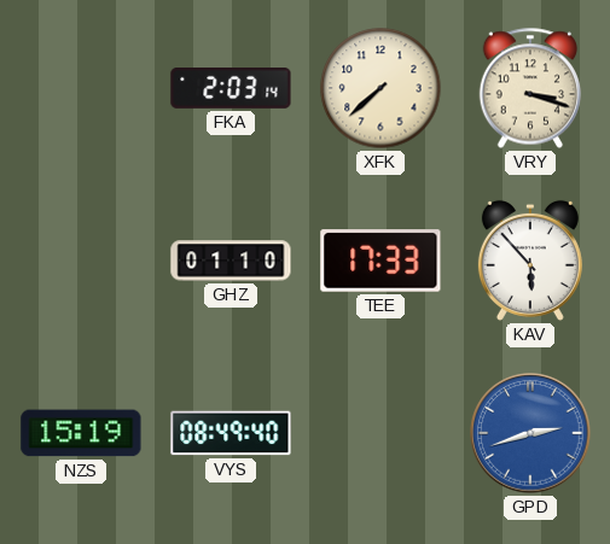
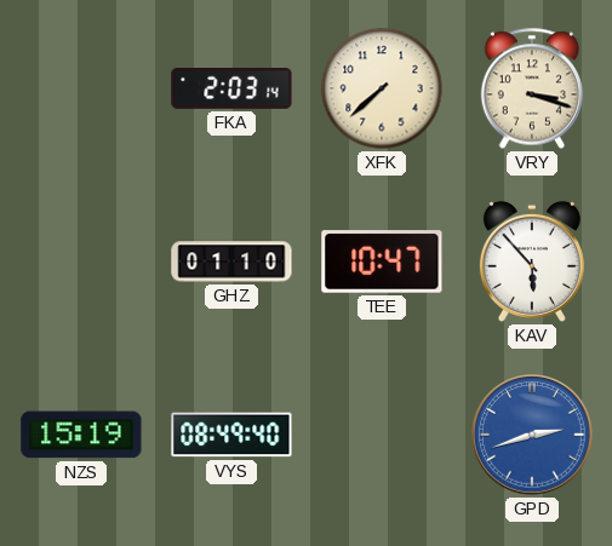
TEE: 17:33 -> 10:47 (382, 261)
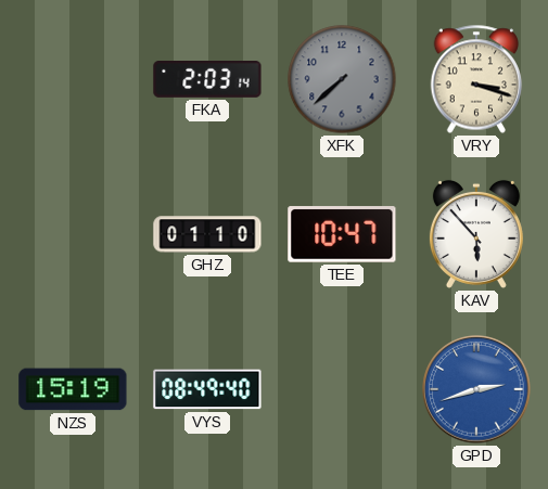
XFK dial: cream -> grey (342, 79)
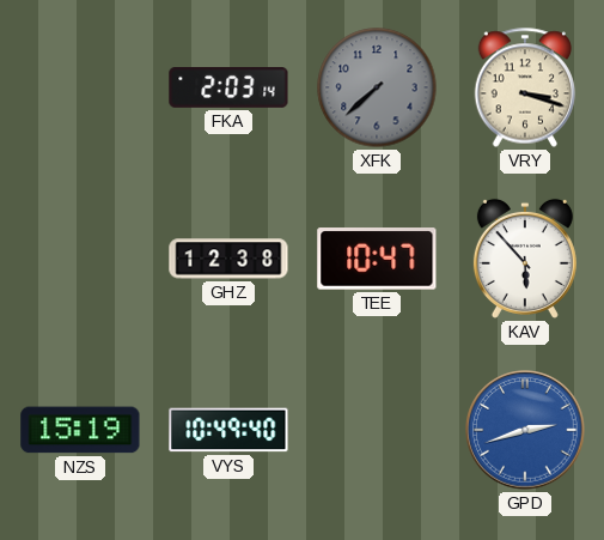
GHZ: 01:10 -> 12:38 (228, 259)
VYS: 08:49 -> 10:49 (228, 430)
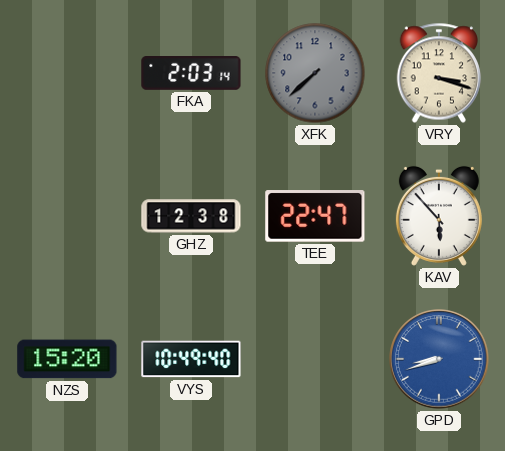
TEE: 10:47 -> 22:47 (315, 216)
NZS: 15:19 -> 15:20 (67, 359)
GPD: 2:42 -> 8:42 (439, 359)
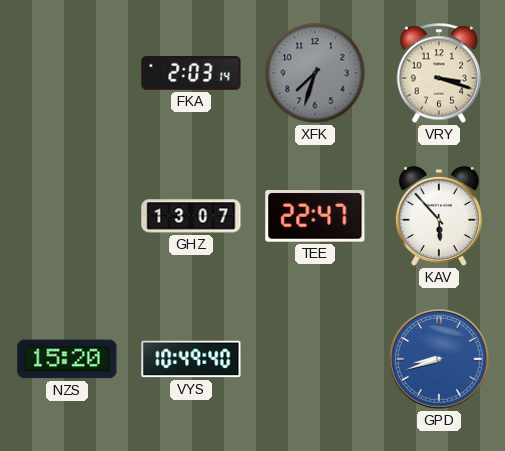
XFK: 7:38 -> 7:33 (315, 73)
GHZ: 12:38 -> 13:07 (191, 216)
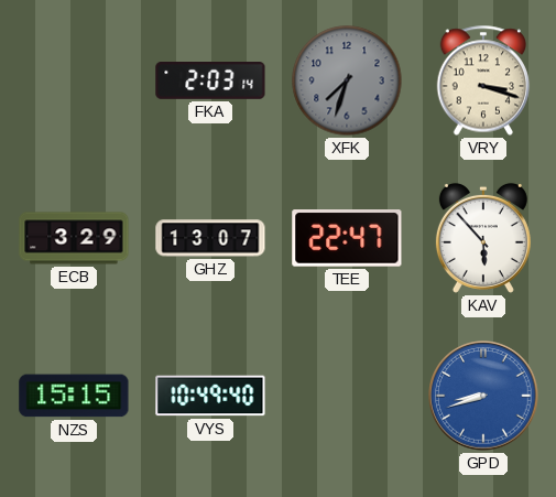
ECB: none -> 3:29 (74, 238)
NZS: 15:20 -> 15:15 (74, 396)
